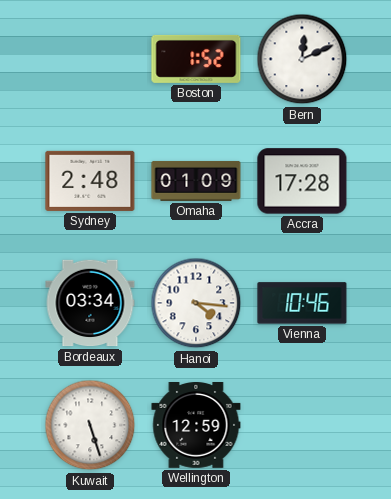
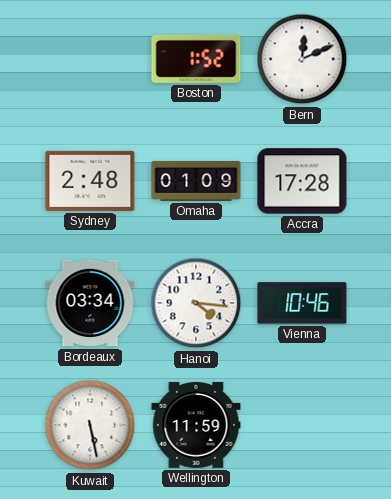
Kuwait: 5:27 -> 5:28 (90, 425)
Wellington: 12:59 -> 11:59 (196, 426)
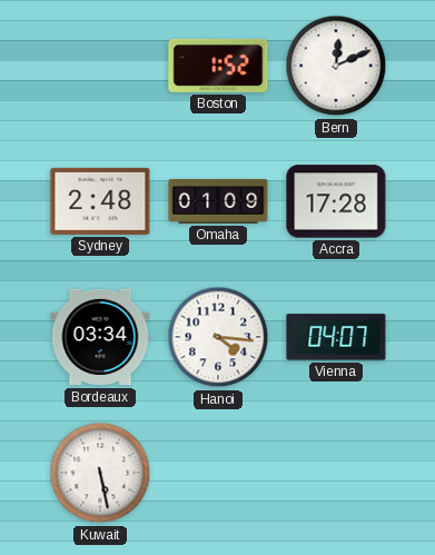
Vienna: 10:46 -> 04:07 (336, 337)
Wellington: 11:59 -> none (196, 426)
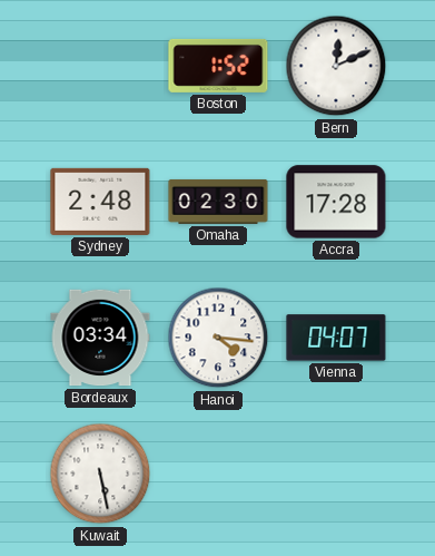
Omaha: 01:09 -> 02:30 (218, 202)
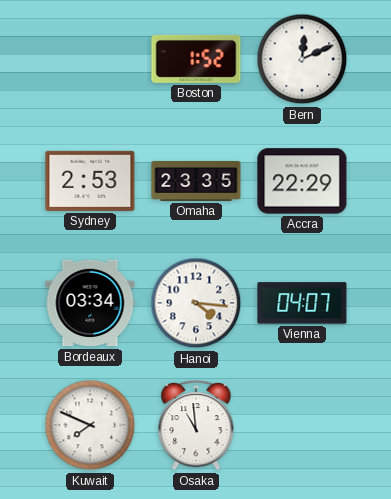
Sydney: 2:48 -> 2:53 (90, 181)
Omaha: 02:30 -> 23:35 (196, 181)
Accra: 17:28 -> 22:29 (302, 181)
Kuwait: 5:28 -> 7:49 (90, 425)
Osaka: none -> 10:59 (196, 426)
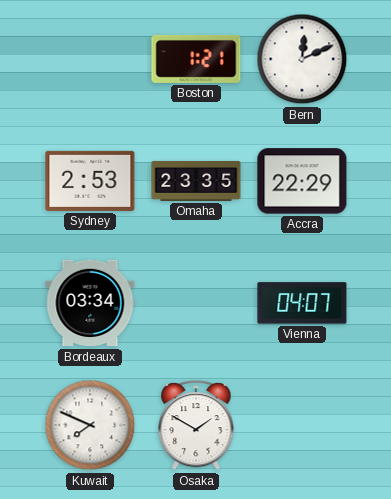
Boston: 1:52 -> 1:21 (196, 59)
Hanoi: 4:16 -> none (196, 303)
Osaka: 10:59 -> 1:50 (196, 426)
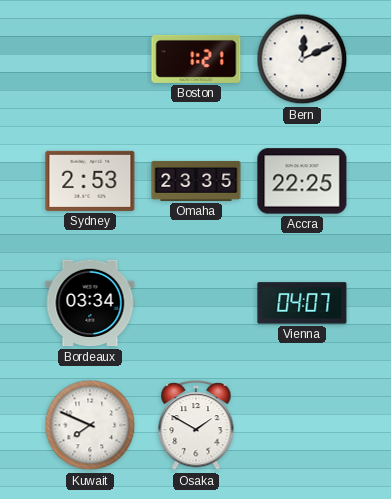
Accra: 22:29 -> 22:25 (302, 181)
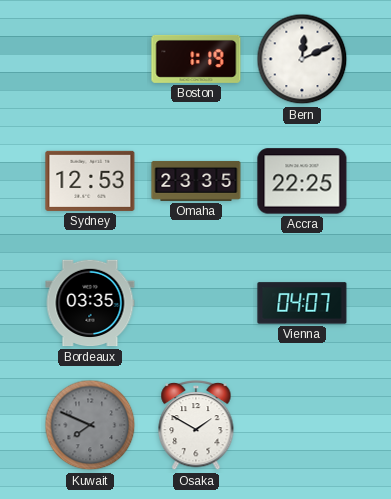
Boston: 1:21 -> 1:19 (196, 59)
Sydney: 2:53 -> 12:53 (90, 181)
Bordeaux: 03:34 -> 03:35 (90, 303)
Kuwait dial: white -> grey (90, 425)
